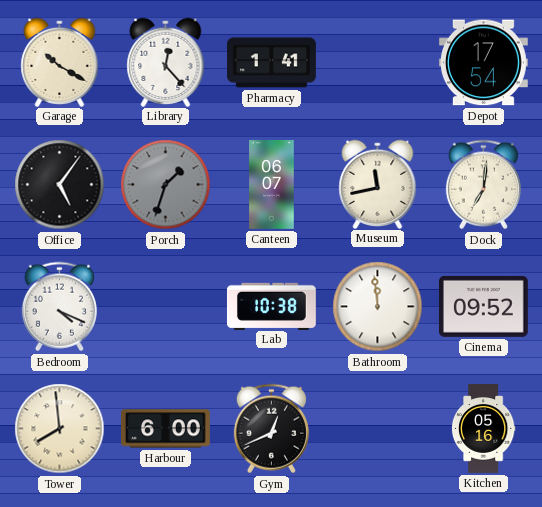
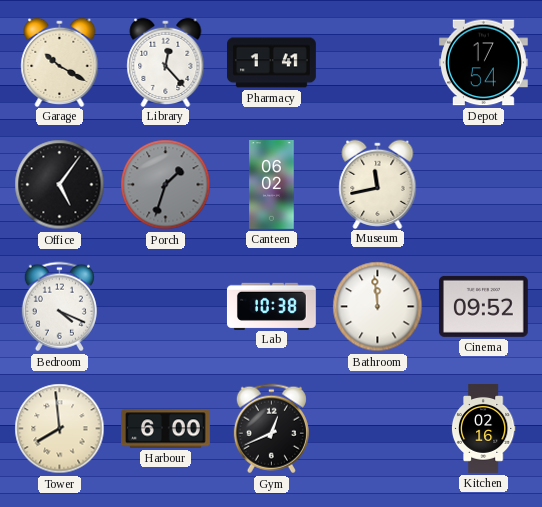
Canteen: 06:07 -> 06:02 (272, 185)
Dock: 7:01 -> none (483, 185)
Kitchen: 05:16 -> 02:16 (483, 429)
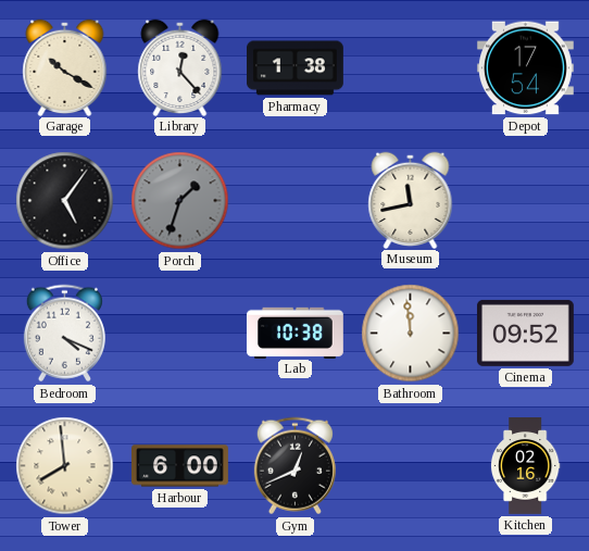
Pharmacy: 1:41 -> 1:38 (296, 68)
Canteen: 06:02 -> none (272, 185)
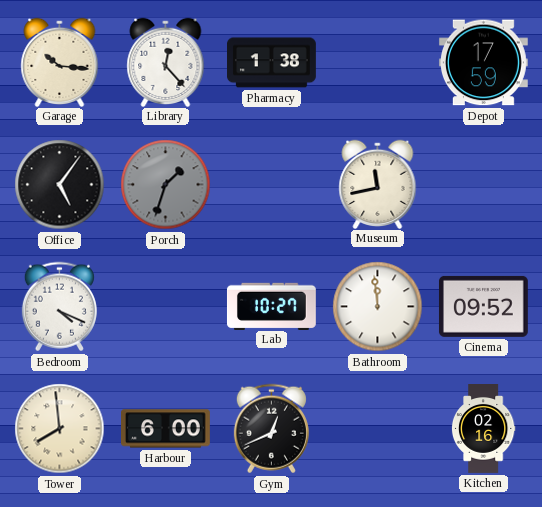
Garage: 10:20 -> 10:16 (60, 62)
Depot: 17:54 -> 17:59 (483, 63)
Lab: 10:38 -> 10:27 (271, 306)
